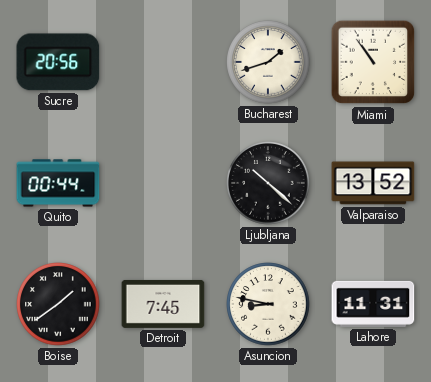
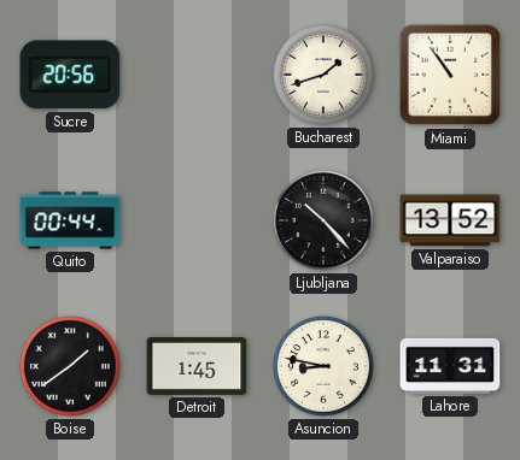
Ljubljana: 10:22 -> 10:23 (323, 220)
Detroit: 7:45 -> 1:45 (197, 366)
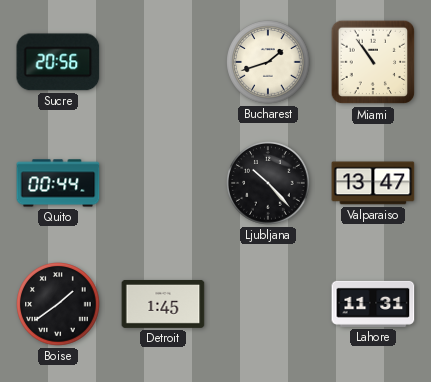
Valparaiso: 13:52 -> 13:47 (373, 183)
Asuncion: 8:47 -> none (323, 366)
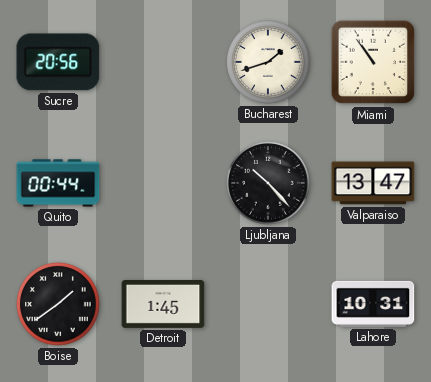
Lahore: 11:31 -> 10:31 (373, 304)
